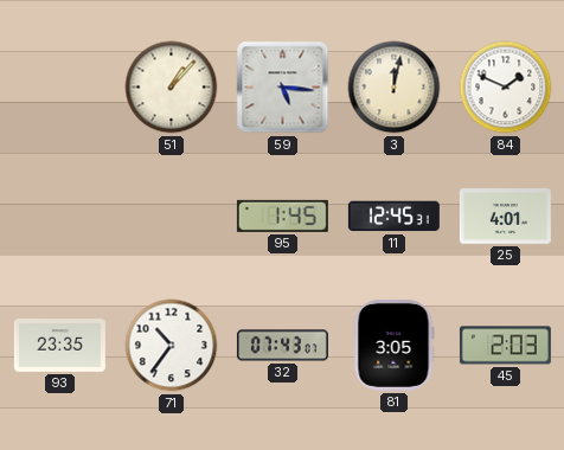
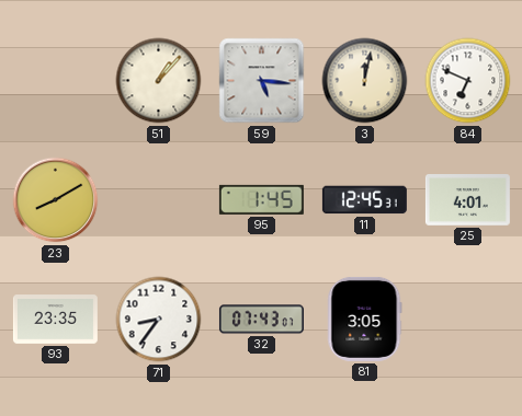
84: 1:49 -> 6:49 (468, 81)
23: none -> 8:10 (56, 200)
71: 10:36 -> 8:36 (159, 320)
45: 2:03 -> none (505, 346)
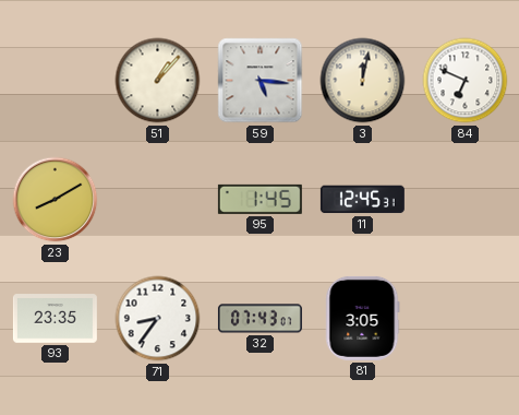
25: 4:01 -> none (467, 200)
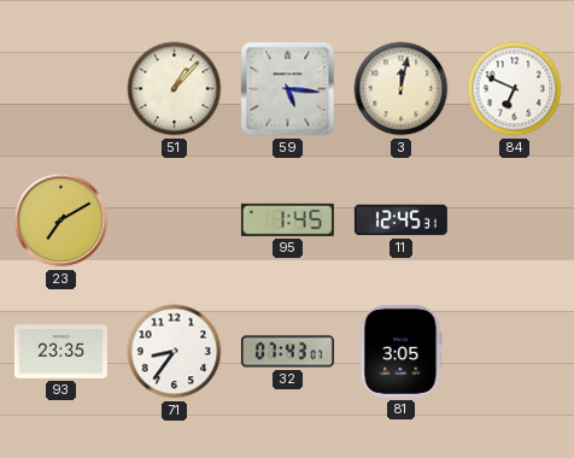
23: 8:10 -> 7:10 (61, 221)
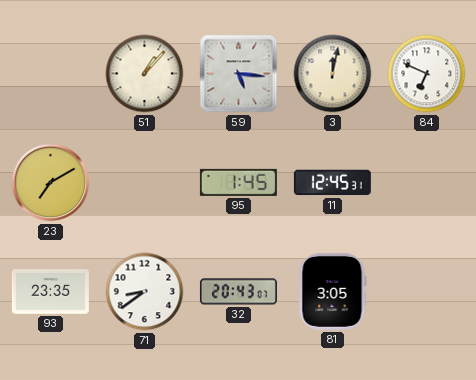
71: 8:36 -> 8:39 (145, 292)
32: 07:43 -> 20:43 (238, 292)
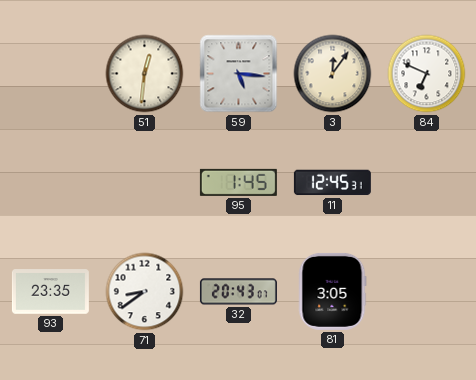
51: 1:07 -> 12:31 (145, 74)
3: 12:02 -> 12:06 (333, 74)
23: 7:10 -> none (51, 183)
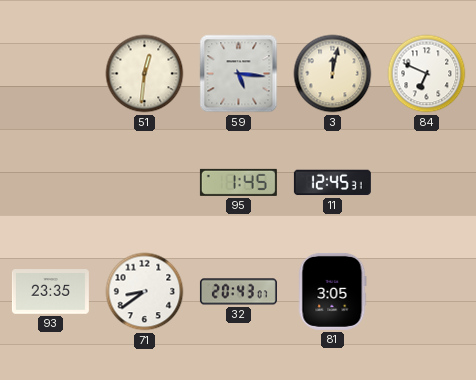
3: 12:06 -> 12:02 (333, 74)
